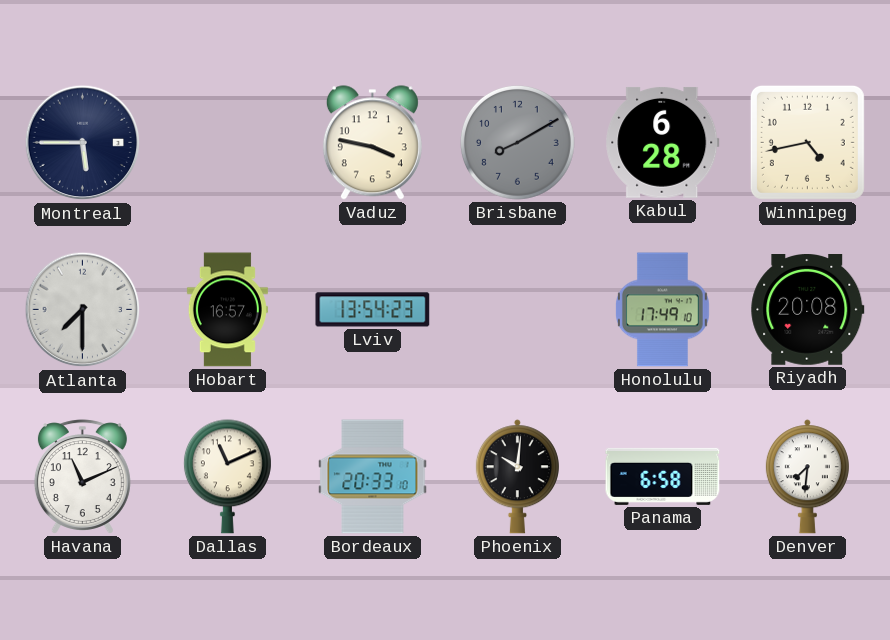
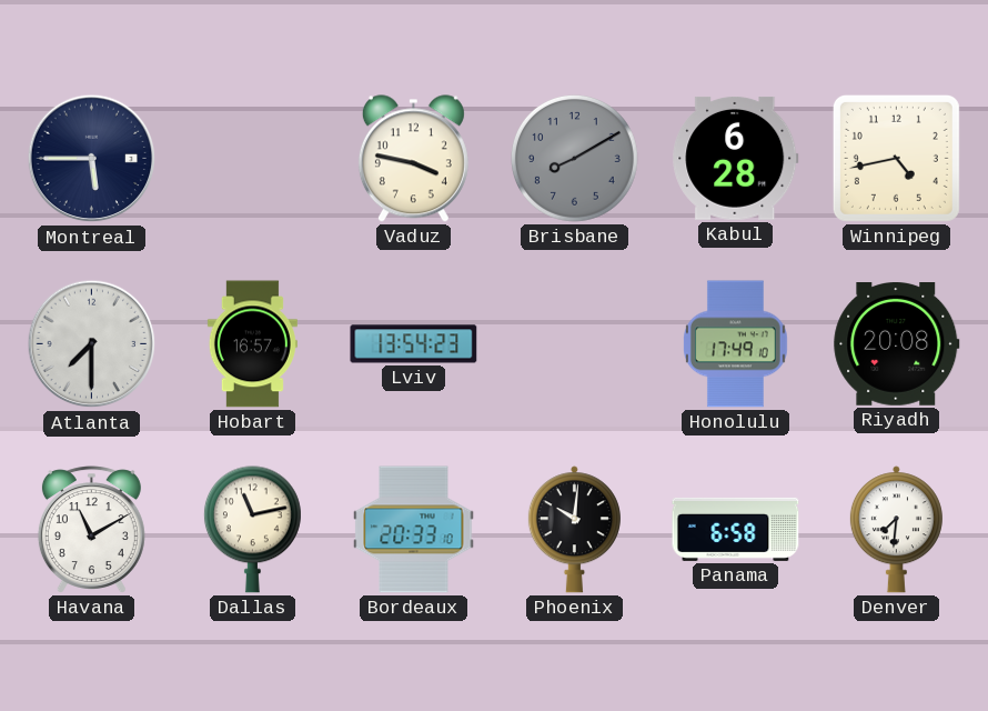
Havana: 11:11 -> 11:10 (91, 530)
Dallas: 11:11 -> 11:13 (252, 530)
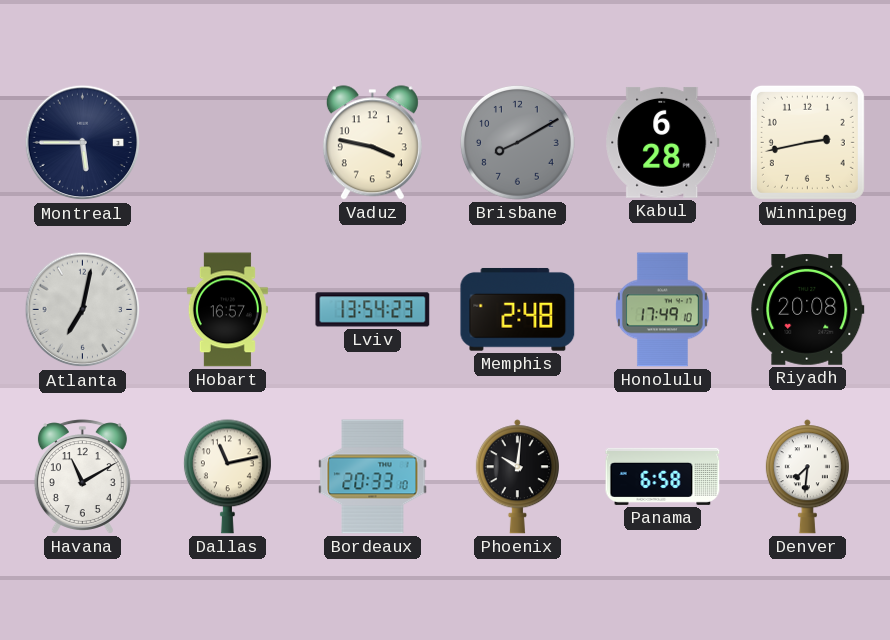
Winnipeg: 4:43 -> 2:43 (807, 142)
Atlanta: 7:30 -> 7:02 (83, 310)
Memphis: none -> 2:48 (518, 310)
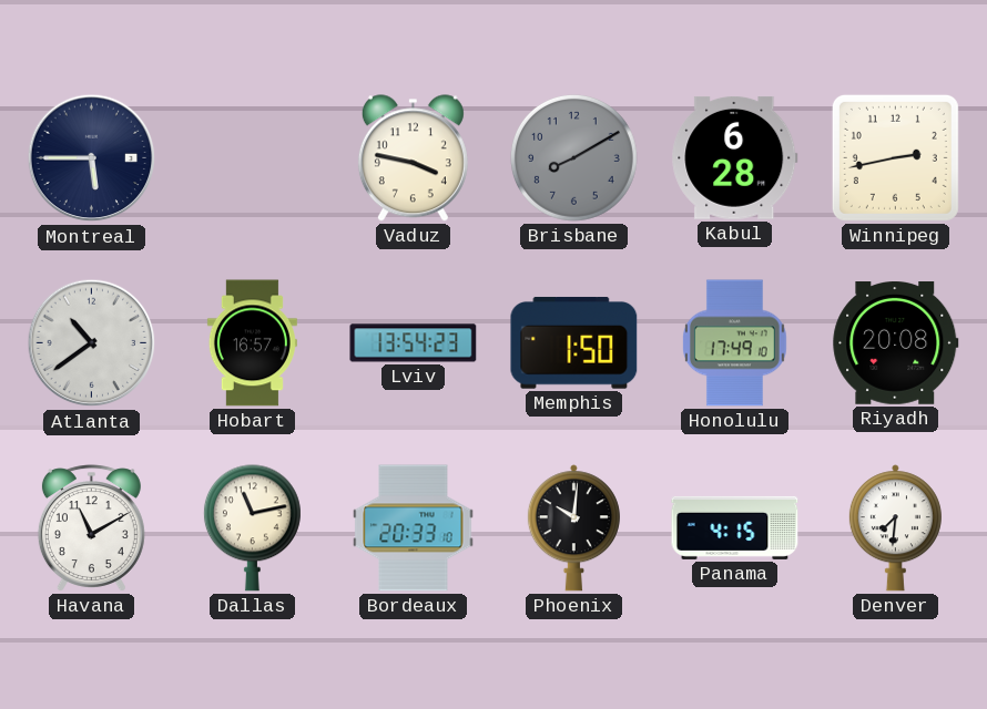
Atlanta: 7:02 -> 10:39 (92, 343)
Memphis: 2:48 -> 1:50 (574, 343)
Panama: 6:58 -> 4:15 (735, 527)
